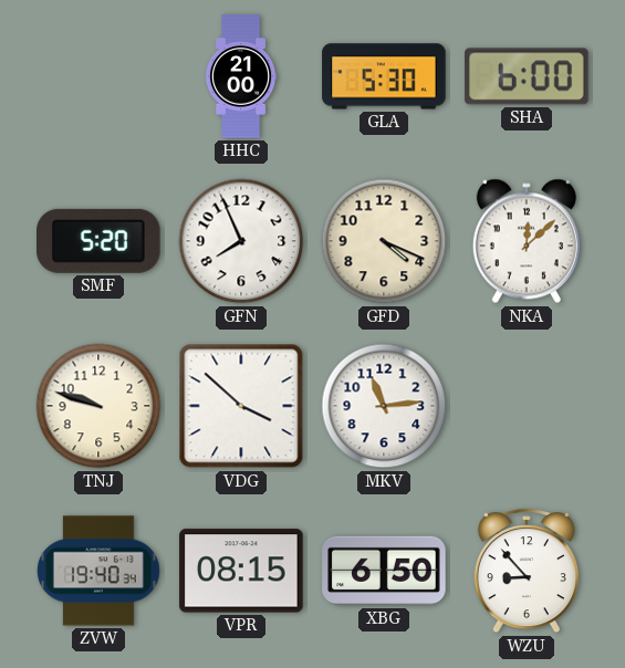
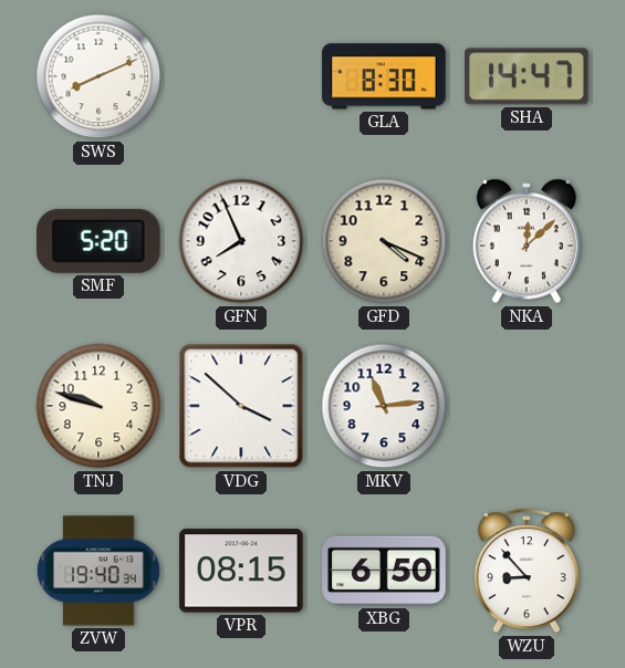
SWS: none -> 8:11 (98, 76)
HHC: 21:00 -> none (241, 76)
GLA: 5:30 -> 8:30 (384, 76)
SHA: 6:00 -> 14:47 (527, 76)
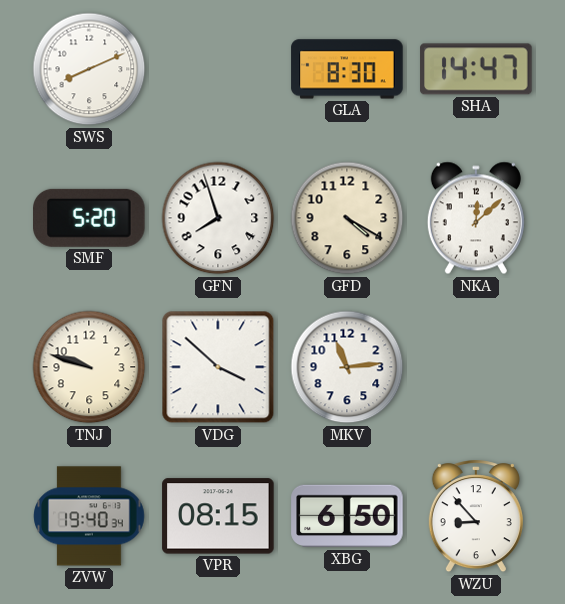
GFN: 7:56 -> 7:57 (218, 218)
GFD: 4:19 -> 4:20 (347, 218)
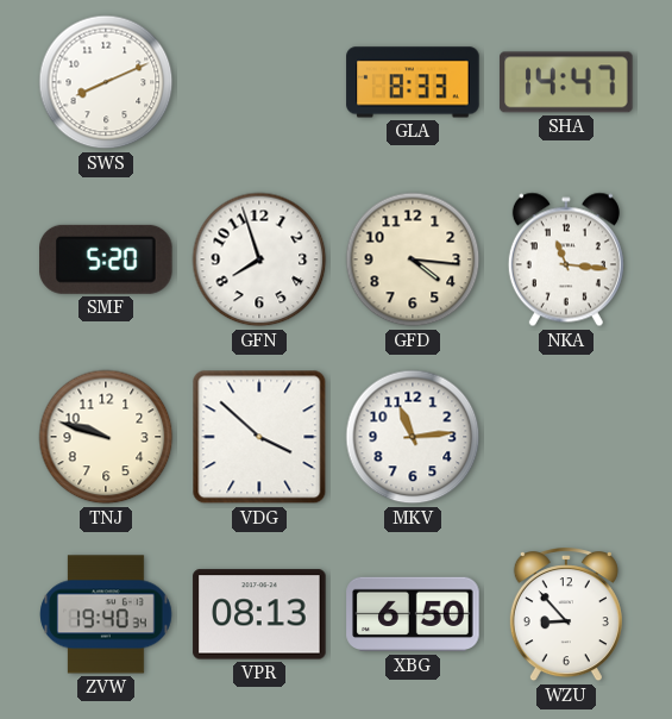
GLA: 8:30 -> 8:33 (413, 82)
GFD: 4:20 -> 4:16 (413, 260)
NKA: 12:08 -> 11:16 (566, 260)
VPR: 08:15 -> 08:13 (259, 614)
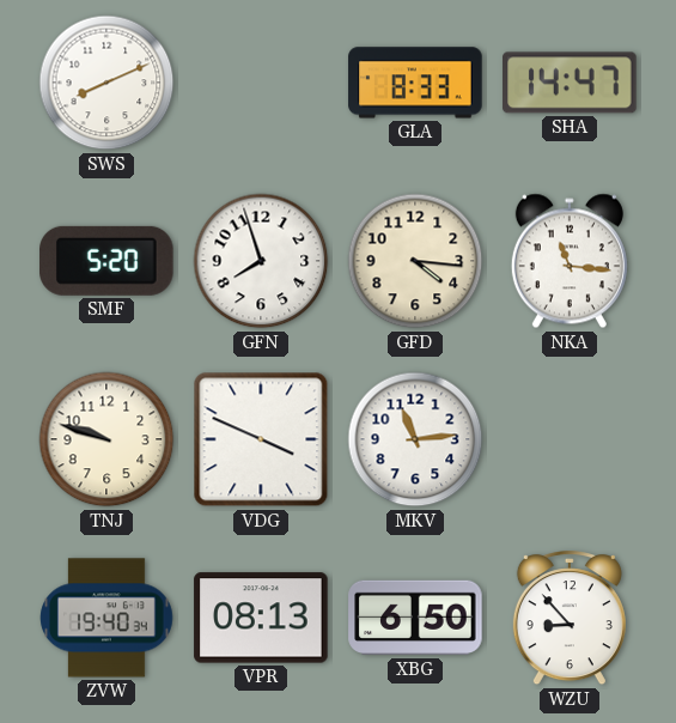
VDG: 3:52 -> 3:49 (261, 439)
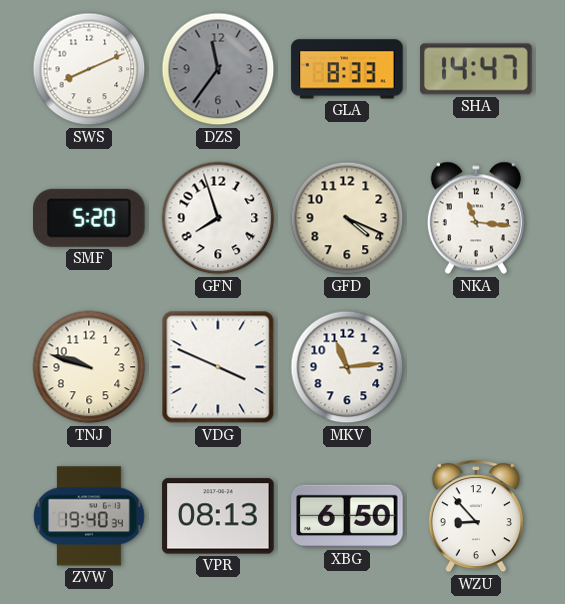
DZS: none -> 11:36 (218, 69)
GFD: 4:16 -> 4:19 (347, 218)
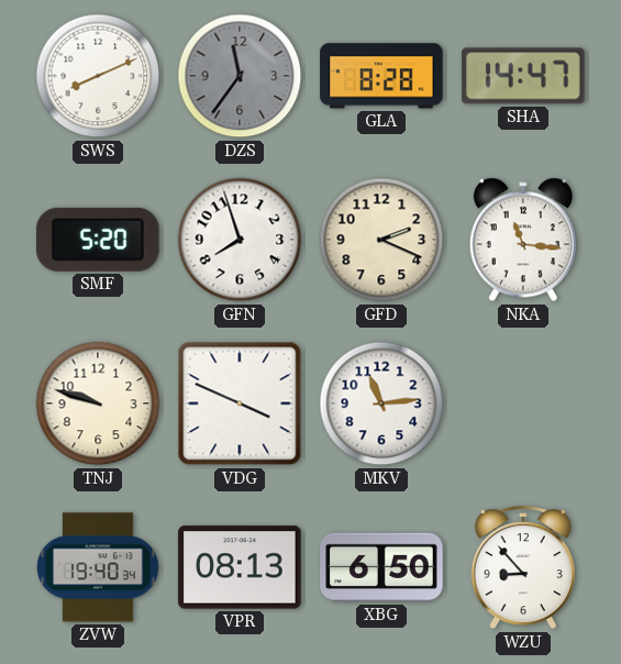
GLA: 8:33 -> 8:28 (381, 76)
GFD: 4:19 -> 2:19 (381, 240)
